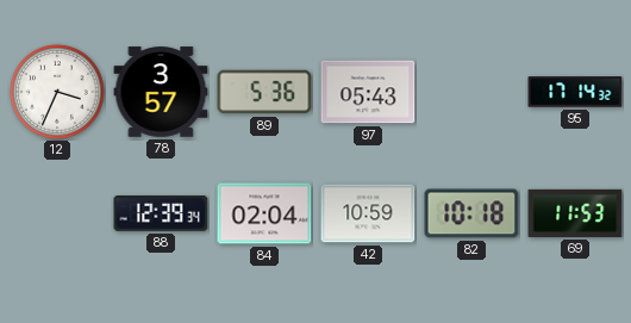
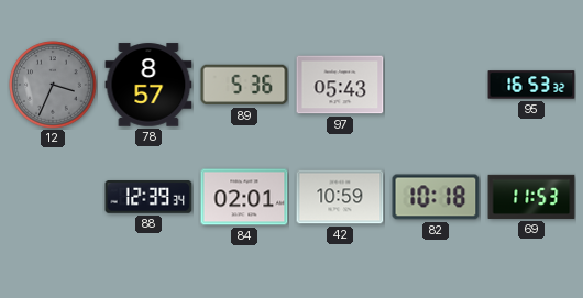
12 dial: white -> grey (53, 85)
78: 3:57 -> 8:57 (148, 85)
95: 17:14 -> 16:53 (531, 85)
84: 02:04 -> 02:01 (244, 197)
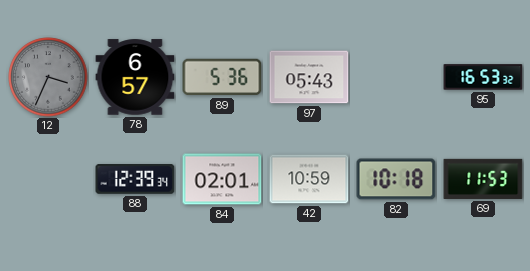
78: 8:57 -> 6:57 (135, 77)
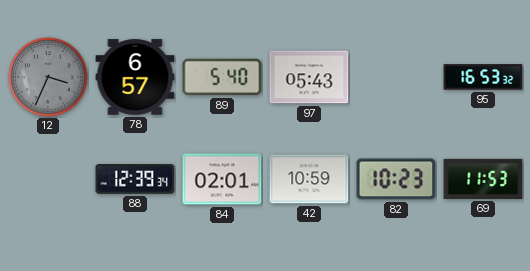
89: 5:36 -> 5:40 (222, 77)
82: 10:18 -> 10:23 (396, 179)
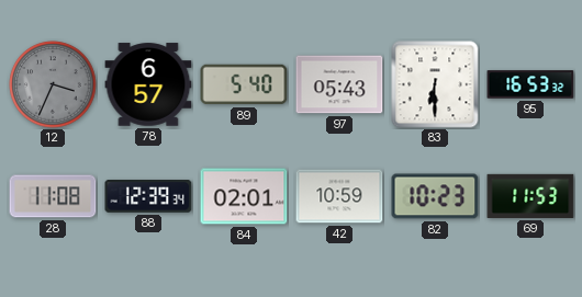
83: none -> 6:30 (435, 84)
28: none -> 11:08 (53, 196)
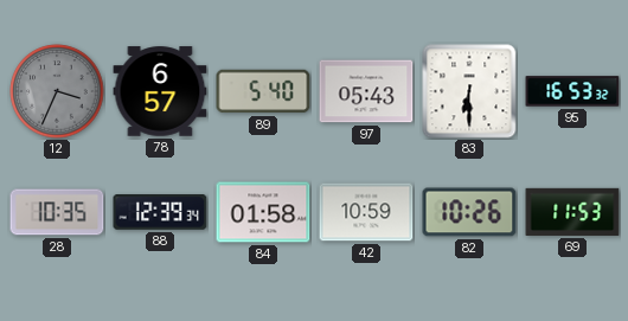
28: 11:08 -> 10:35 (57, 212)
84: 02:01 -> 01:58 (263, 212)
82: 10:23 -> 10:26 (469, 212)
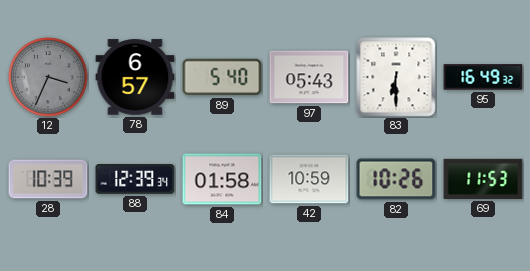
95: 16:53 -> 16:49 (483, 77)
28: 10:35 -> 10:39 (48, 179)
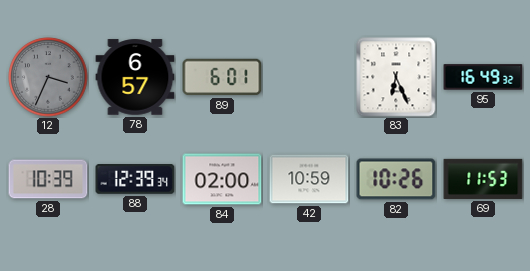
89: 5:40 -> 6:01 (222, 77)
97: 05:43 -> none (309, 77)
83: 6:30 -> 6:26 (396, 77)
84: 01:58 -> 02:00 (222, 179)
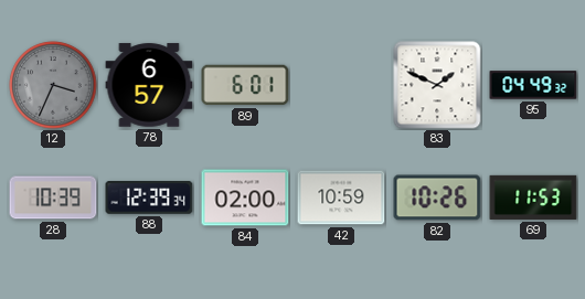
83: 6:26 -> 1:49 (437, 85)
95: 16:49 -> 04:49 (533, 85)
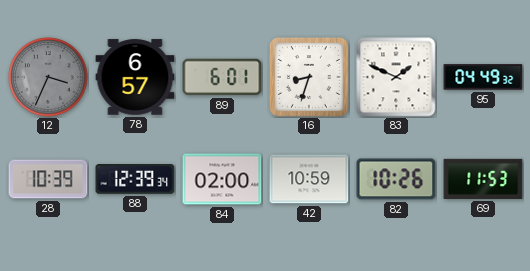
16: none -> 8:33 (309, 77)
